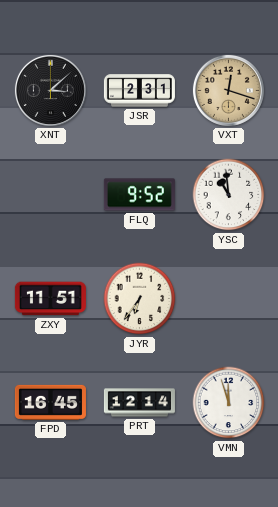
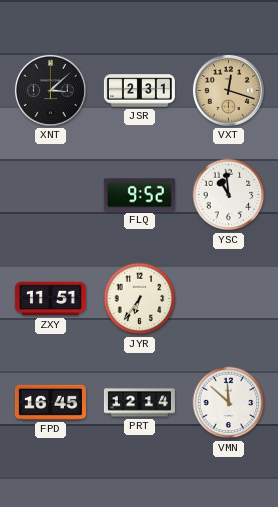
VMN: 11:57 -> 11:52 (229, 403)
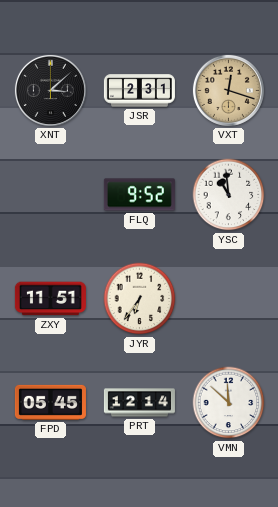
FPD: 16:45 -> 05:45 (50, 402)
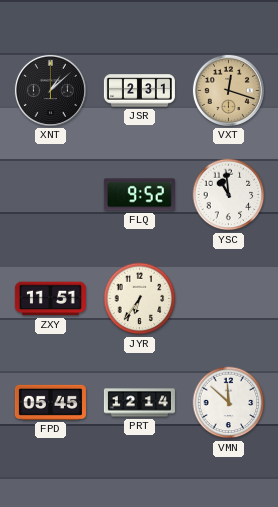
XNT: 3:08 -> 1:08 (50, 90)
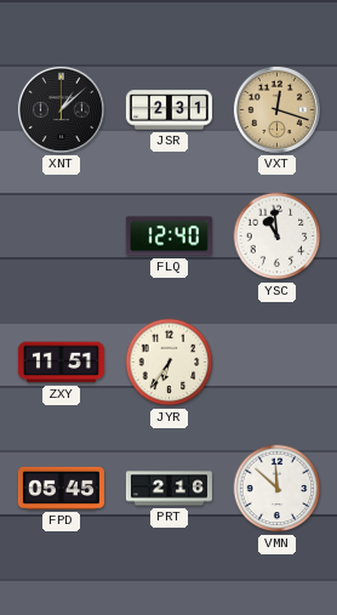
FLQ: 9:52 -> 12:40 (168, 237)
PRT: 12:14 -> 2:16 (168, 489)
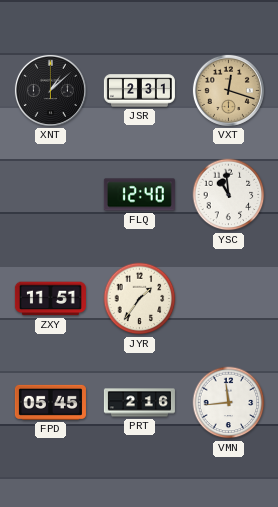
JYR: 6:36 -> 1:36 (140, 299)
VMN: 11:52 -> 11:44 (229, 403)
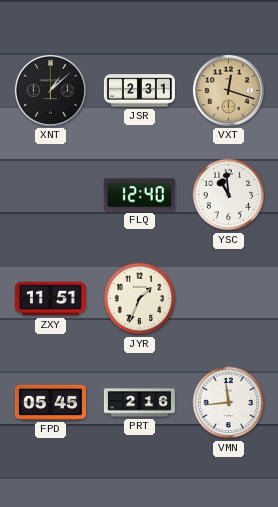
JYR: 1:36 -> 1:34 (140, 299)
